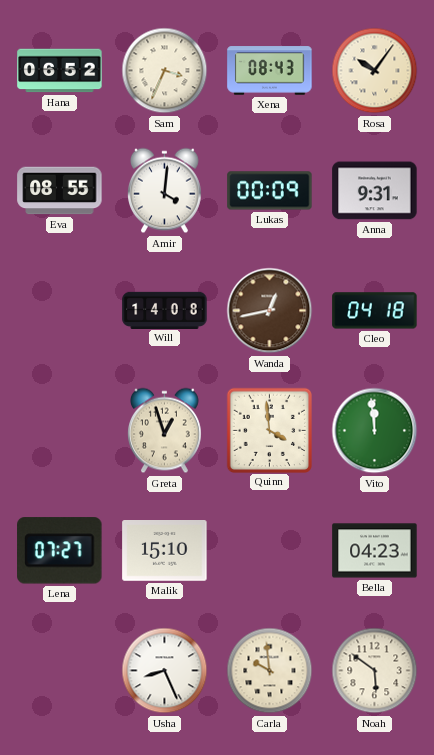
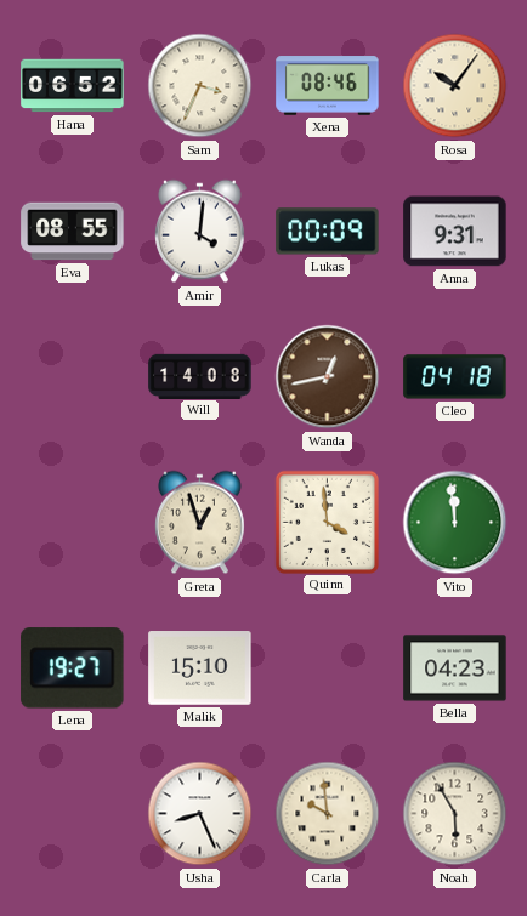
Xena: 08:43 -> 08:46 (328, 86)
Lena: 07:27 -> 19:27 (73, 668)
Noah: 5:51 -> 5:55 (455, 814)
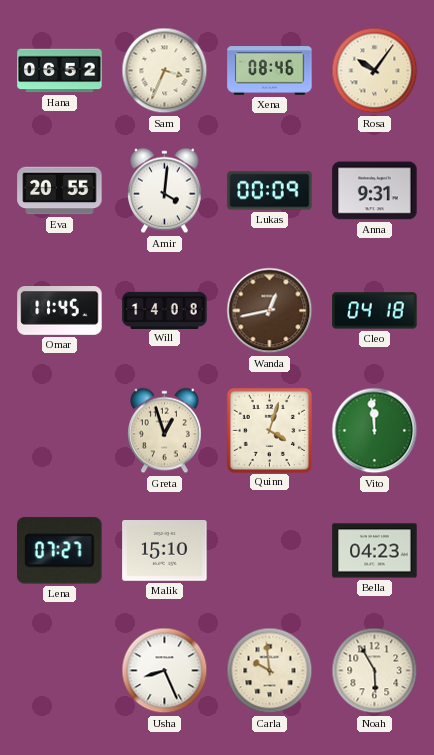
Eva: 08:55 -> 20:55 (60, 191)
Omar: none -> 11:45 (60, 311)
Quinn: 3:59 -> 4:03 (269, 430)
Lena: 19:27 -> 07:27 (60, 551)
